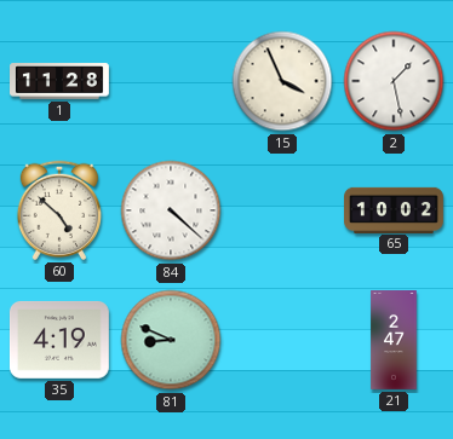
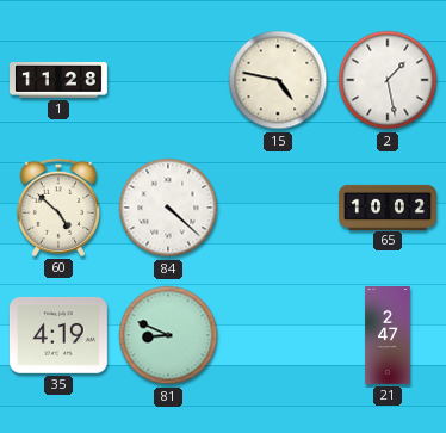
15: 3:56 -> 4:47 (278, 80)
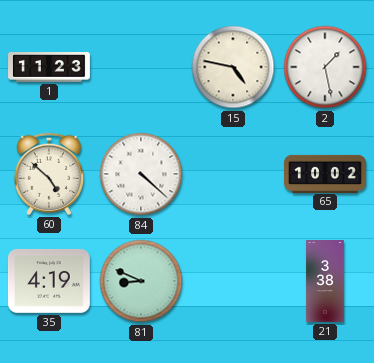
1: 11:28 -> 11:23 (50, 67)
21: 2:47 -> 3:38 (325, 282)
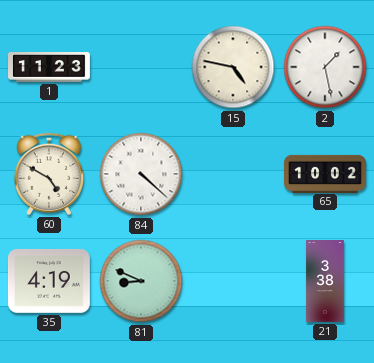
60: 4:52 -> 4:50 (48, 174)
